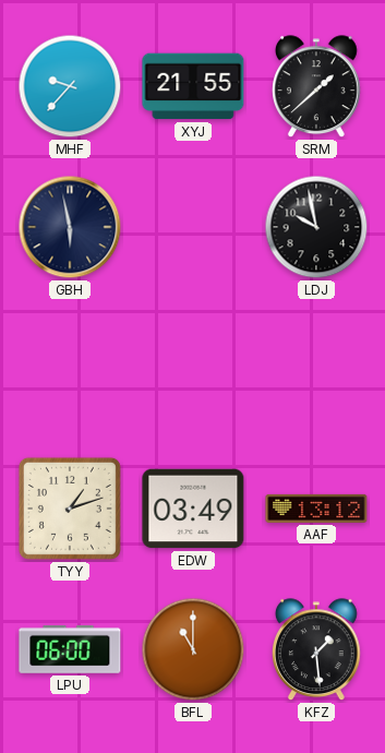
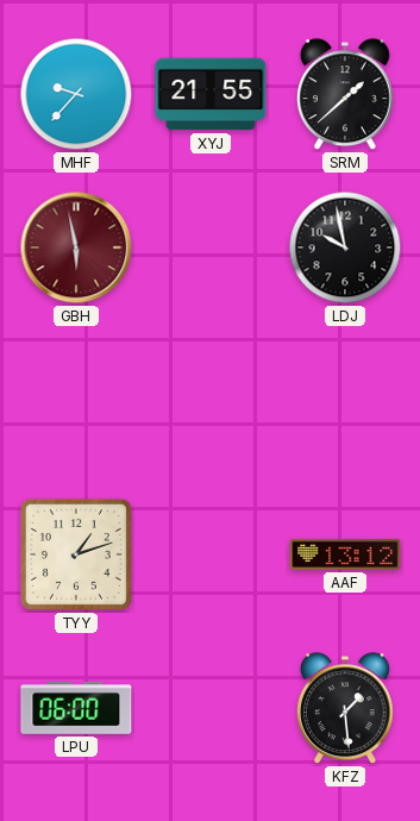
GBH dial: navy -> burgundy (76, 247)
EDW: 03:49 -> none (193, 509)
BFL: 11:00 -> none (193, 649)
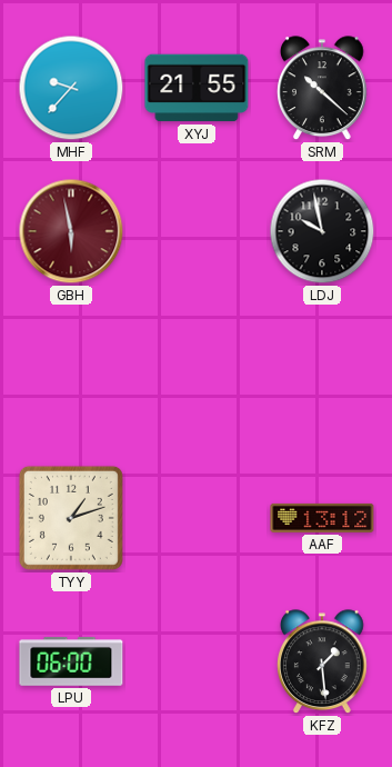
SRM: 1:38 -> 10:22 (323, 89)
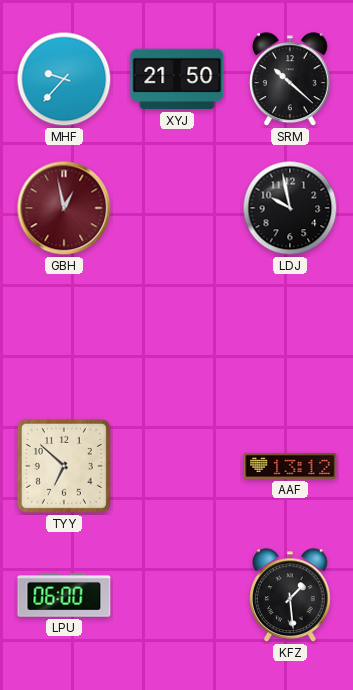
XYJ: 21:55 -> 21:50 (177, 79)
GBH: 5:58 -> 12:58 (64, 208)
TYY: 1:12 -> 6:52 (64, 466)
